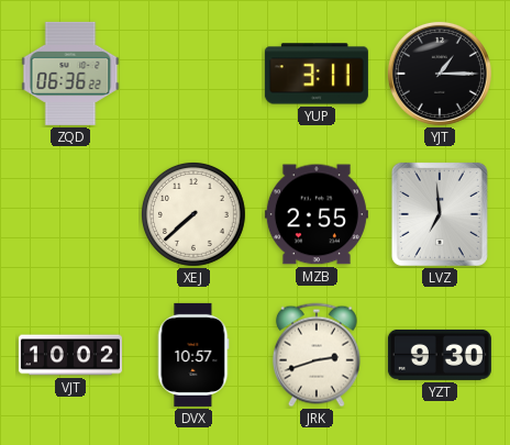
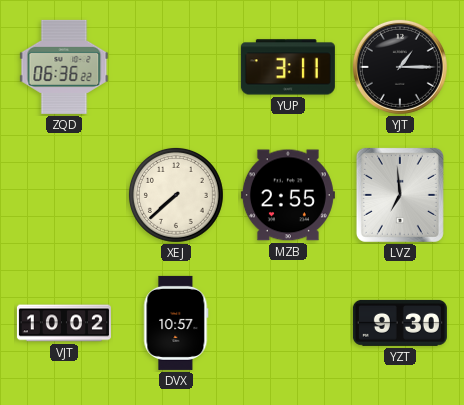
JRK: 2:42 -> none (317, 355)
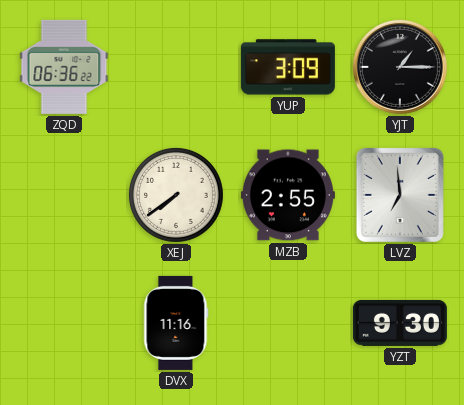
YUP: 3:11 -> 3:09 (288, 67)
XEJ: 7:38 -> 7:39 (176, 195)
VJT: 10:02 -> none (64, 323)
DVX: 10:57 -> 11:16 (176, 323)
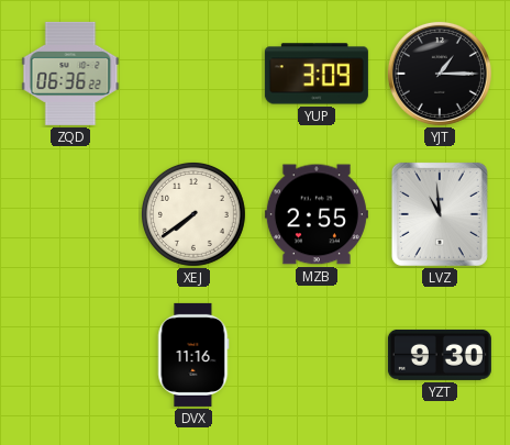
LVZ: 6:59 -> 10:59 (440, 214)
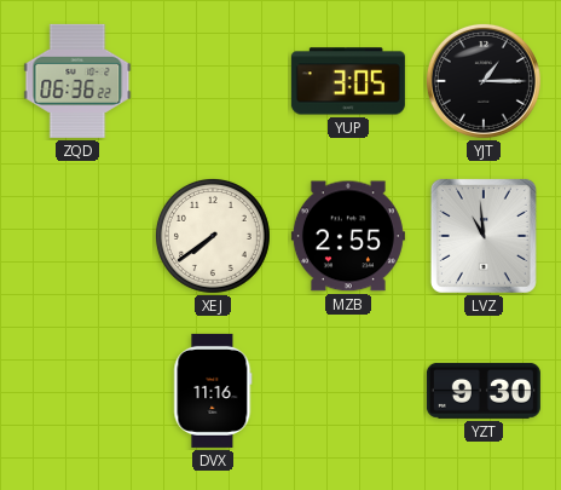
YUP: 3:09 -> 3:05 (348, 81)
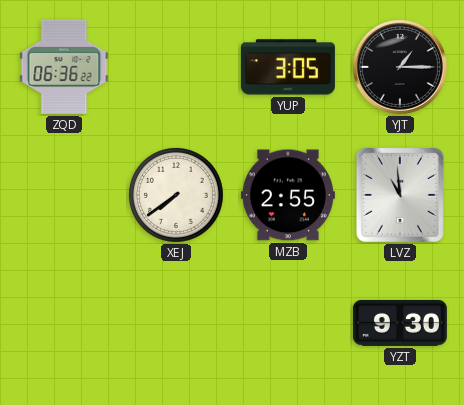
DVX: 11:16 -> none (213, 391)
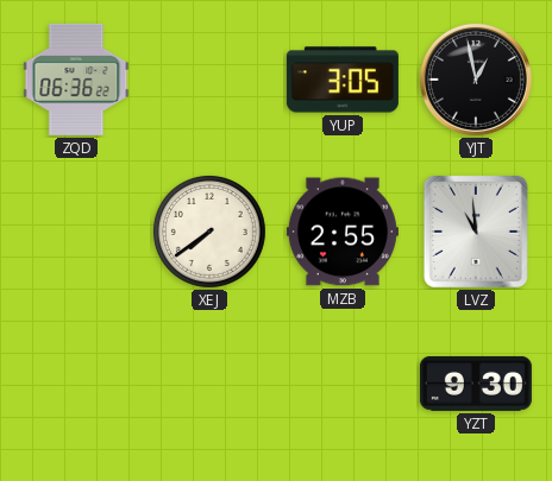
YJT: 1:15 -> 12:58 (476, 80)
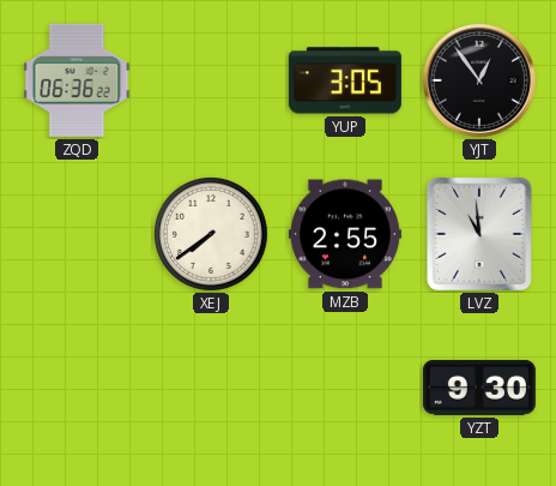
YJT: 12:58 -> 12:54 (479, 80)
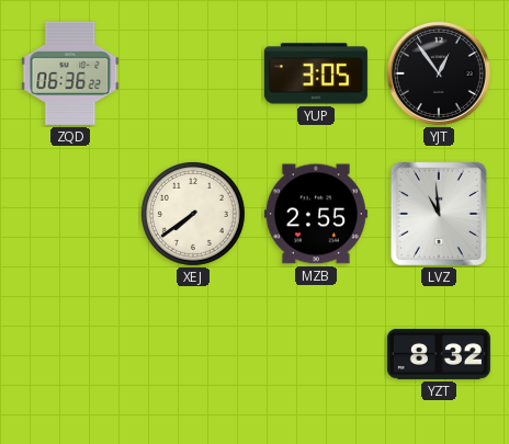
YZT: 9:30 -> 8:32 (439, 354)
